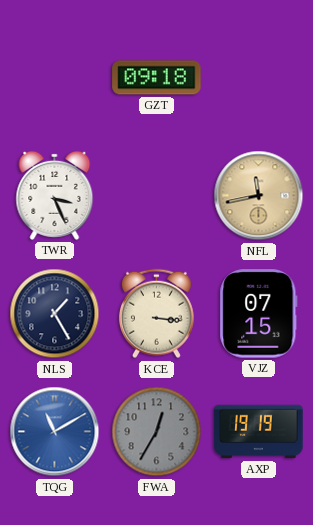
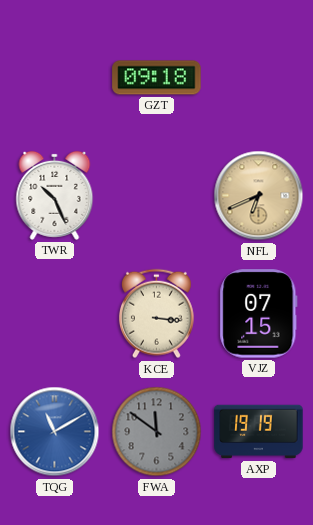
TWR: 3:26 -> 10:26 (55, 195)
NFL: 11:43 -> 6:41 (259, 196)
NLS: 1:25 -> none (55, 314)
FWA: 12:35 -> 11:51 (157, 432)
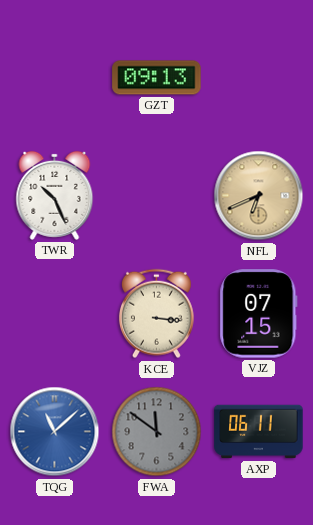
GZT: 09:18 -> 09:13 (157, 78)
TQG: 11:10 -> 11:08 (55, 432)
AXP: 19:19 -> 06:11 (259, 432)
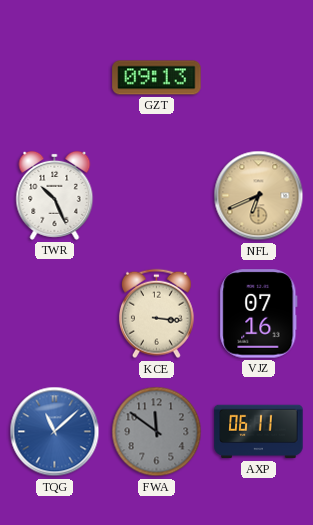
VJZ: 07:15 -> 07:16 (259, 314)
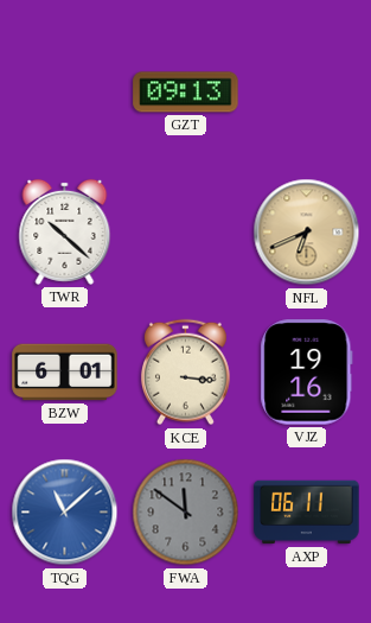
TWR: 10:26 -> 10:22 (65, 231)
BZW: none -> 6:01 (65, 373)
VJZ: 07:16 -> 19:16 (307, 373)
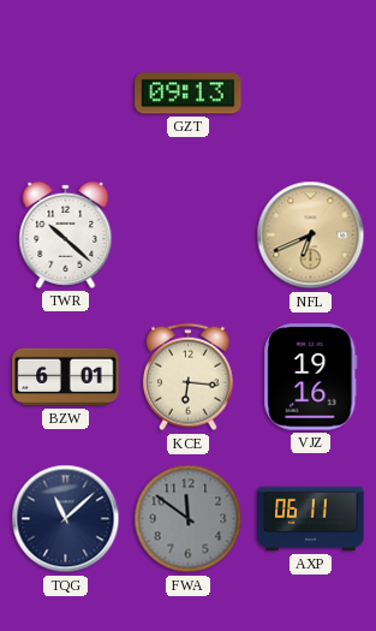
KCE: 3:16 -> 6:16 (187, 377)
TQG dial: blue -> navy (66, 519)
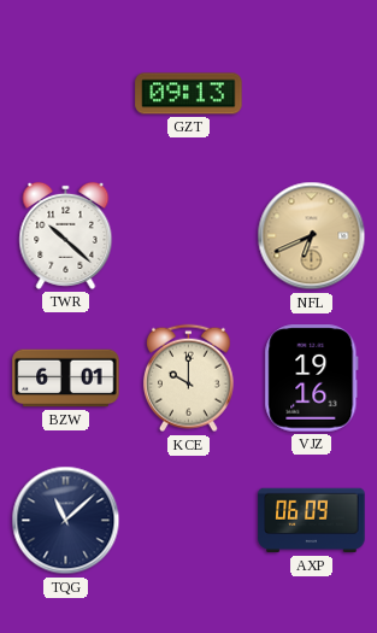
KCE: 6:16 -> 10:00 (188, 379)
FWA: 11:51 -> none (189, 519)
AXP: 06:11 -> 06:09 (312, 521)
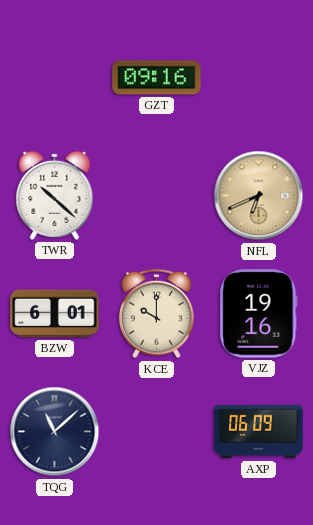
GZT: 09:13 -> 09:16 (157, 78)
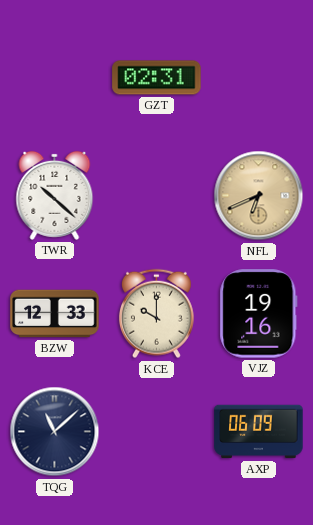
GZT: 09:16 -> 02:31 (157, 78)
BZW: 6:01 -> 12:33 (55, 314)
